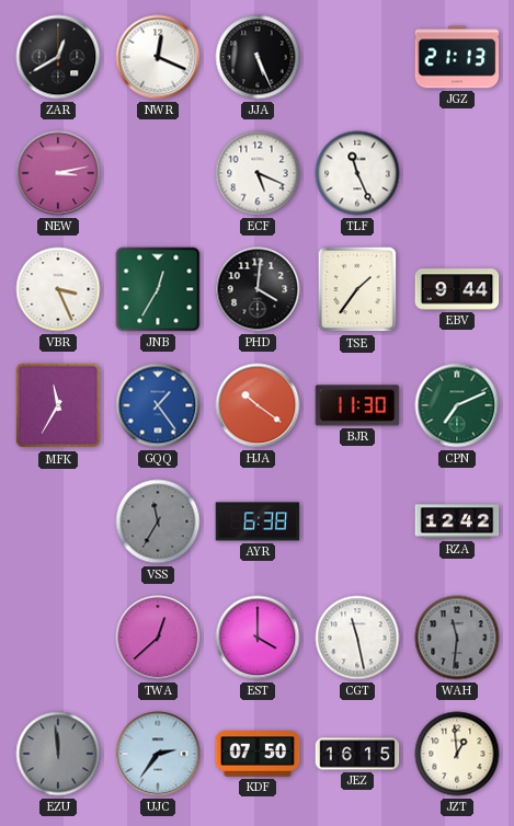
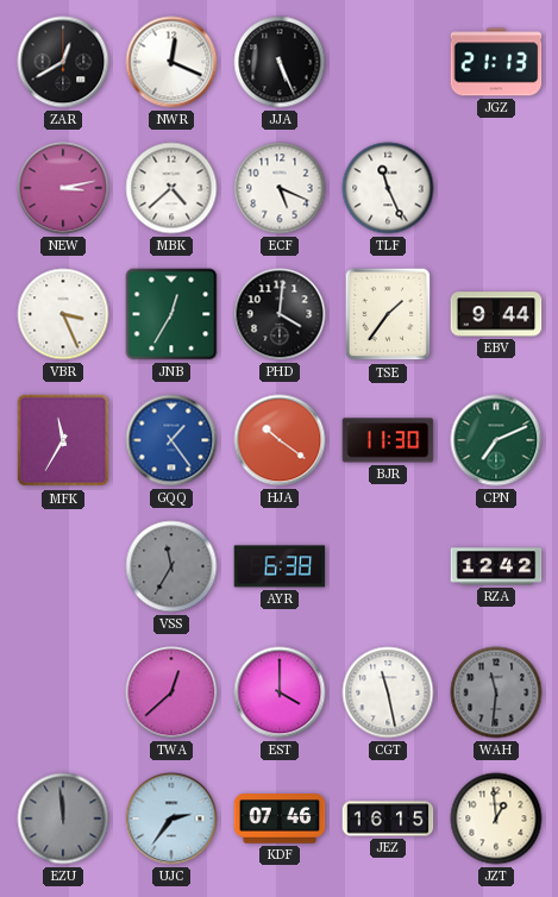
MBK: none -> 4:38 (171, 188)
KDF: 07:50 -> 07:46 (280, 818)
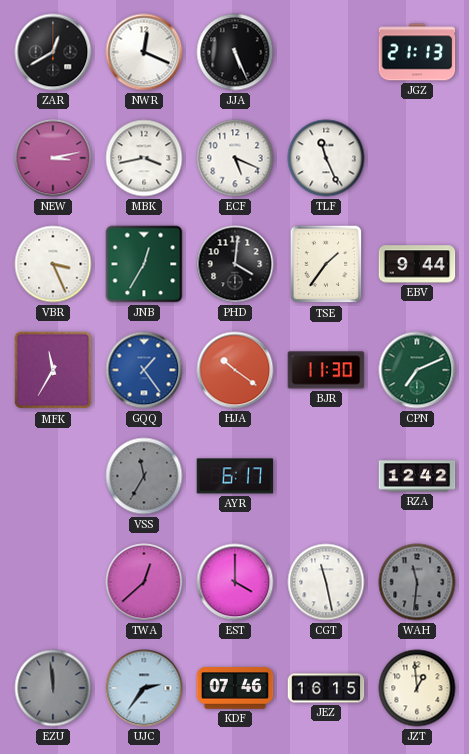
MBK: 4:38 -> 3:43 (144, 158)
AYR: 6:38 -> 6:17 (235, 476)
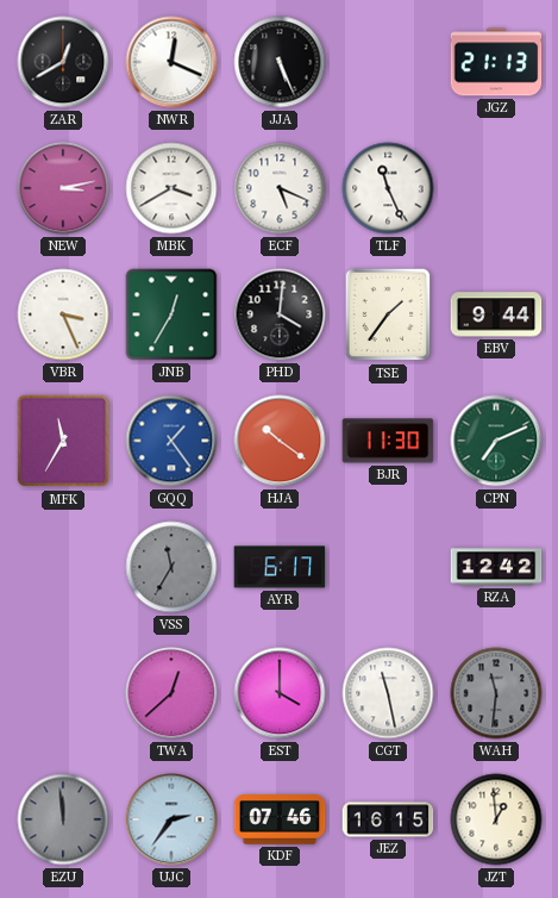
MBK: 3:43 -> 3:40 (171, 188)
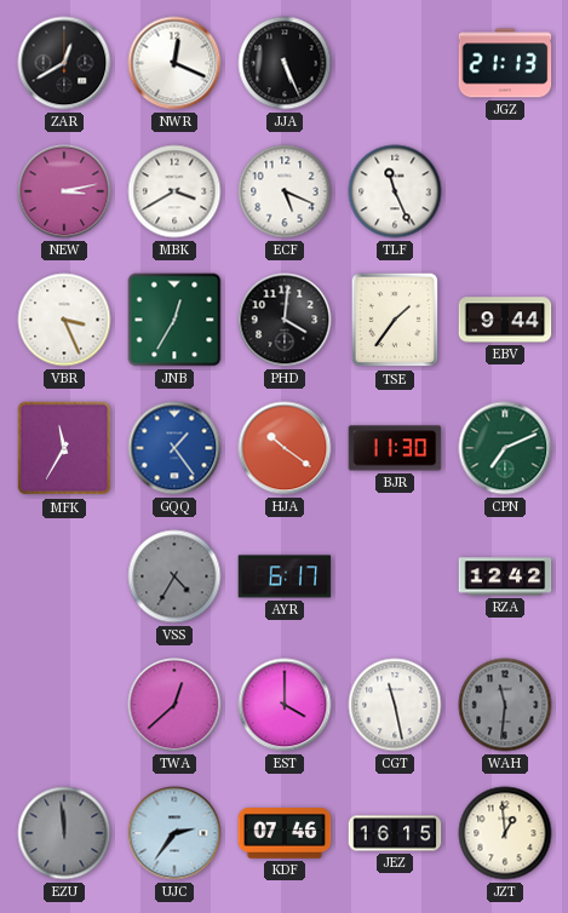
VSS: 11:35 -> 4:35 (174, 576)
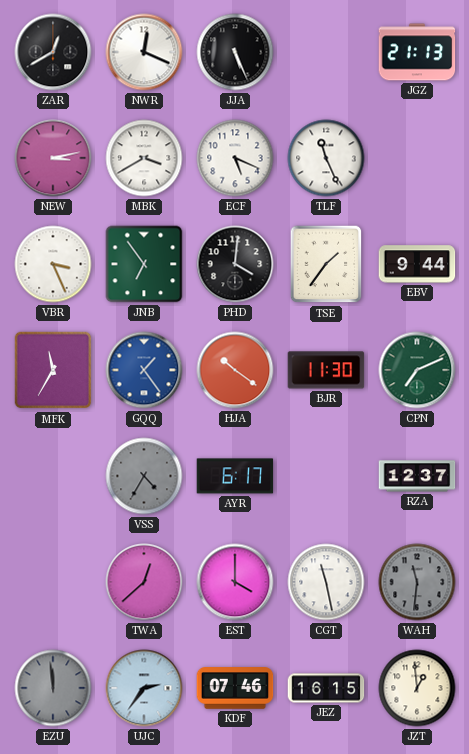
JNB: 12:35 -> 6:54 (144, 264)
RZA: 12:42 -> 12:37 (417, 476)
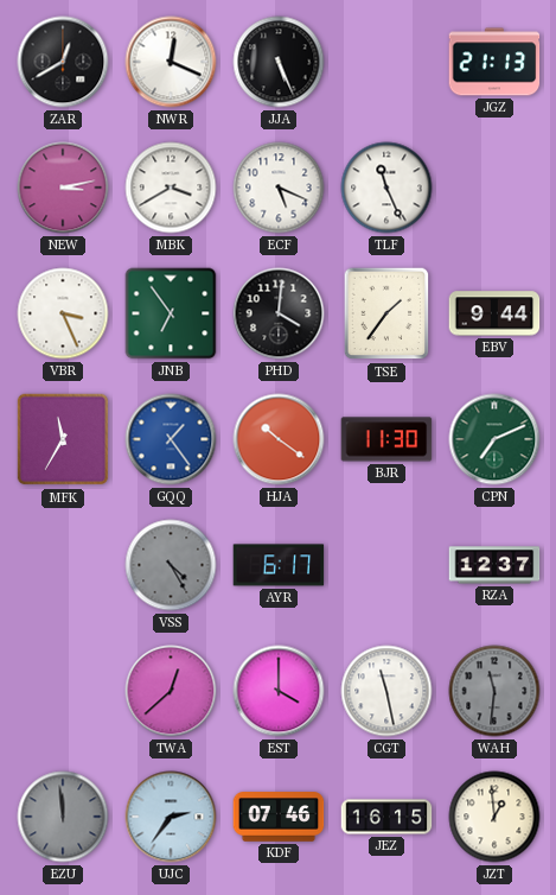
VSS: 4:35 -> 4:25 (171, 565)
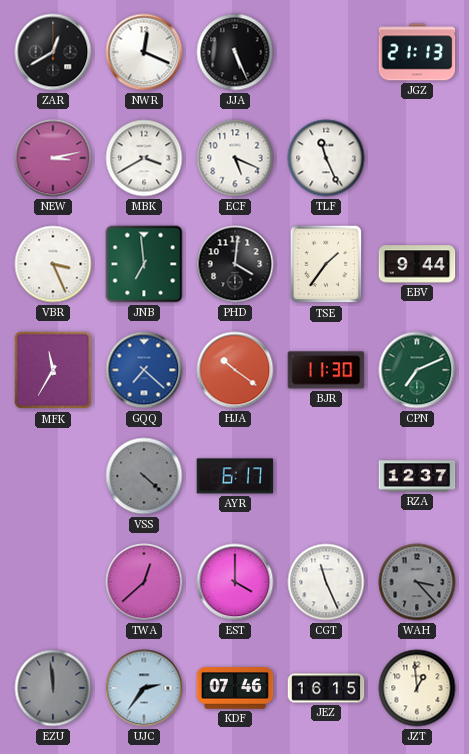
JNB: 6:54 -> 6:59 (144, 264)
GQQ: 1:24 -> 7:22 (144, 370)
VSS: 4:25 -> 4:22 (144, 476)
CGT: 11:28 -> 11:26 (326, 582)
WAH: 11:31 -> 3:23 (417, 582)
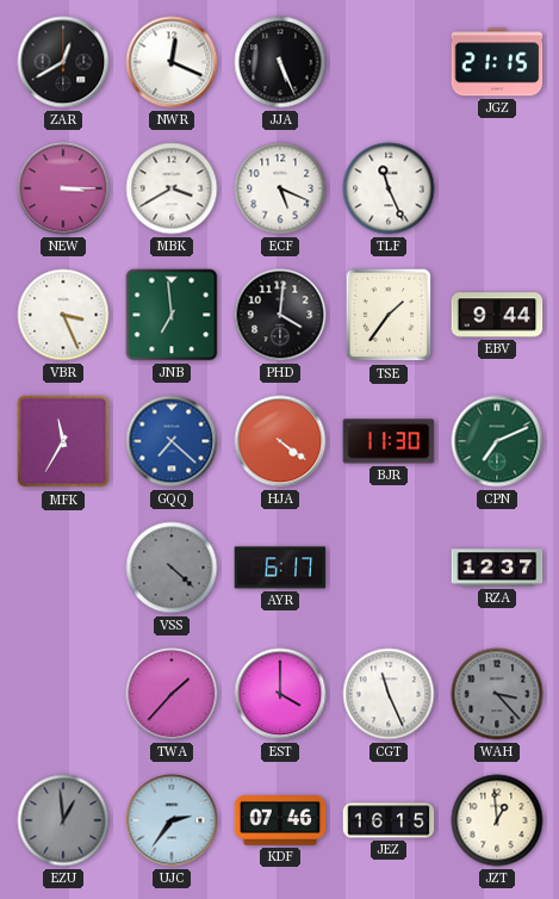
JGZ: 21:13 -> 21:15 (497, 62)
NEW: 3:13 -> 3:15 (63, 188)
HJA: 10:21 -> 4:21 (280, 441)
TWA: 12:38 -> 1:37 (172, 694)
EZU: 11:59 -> 12:59 (63, 820)
